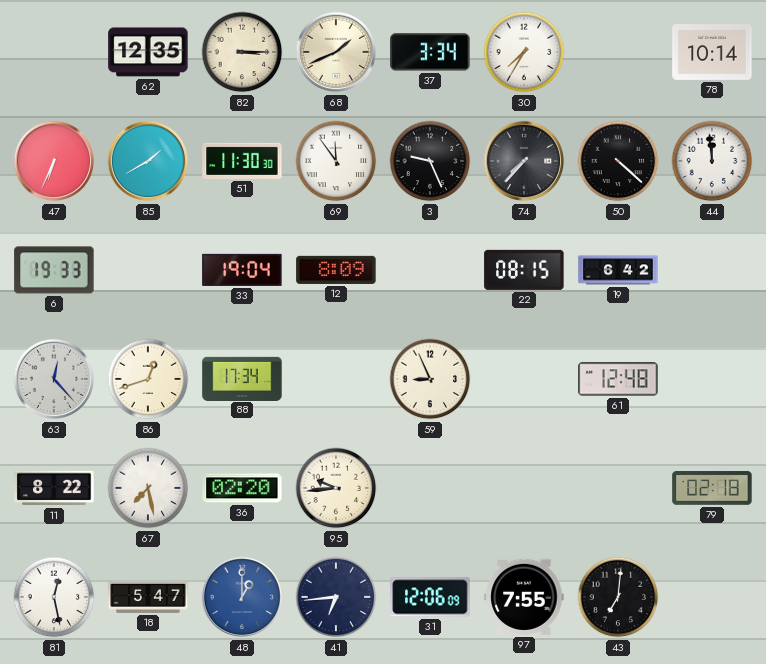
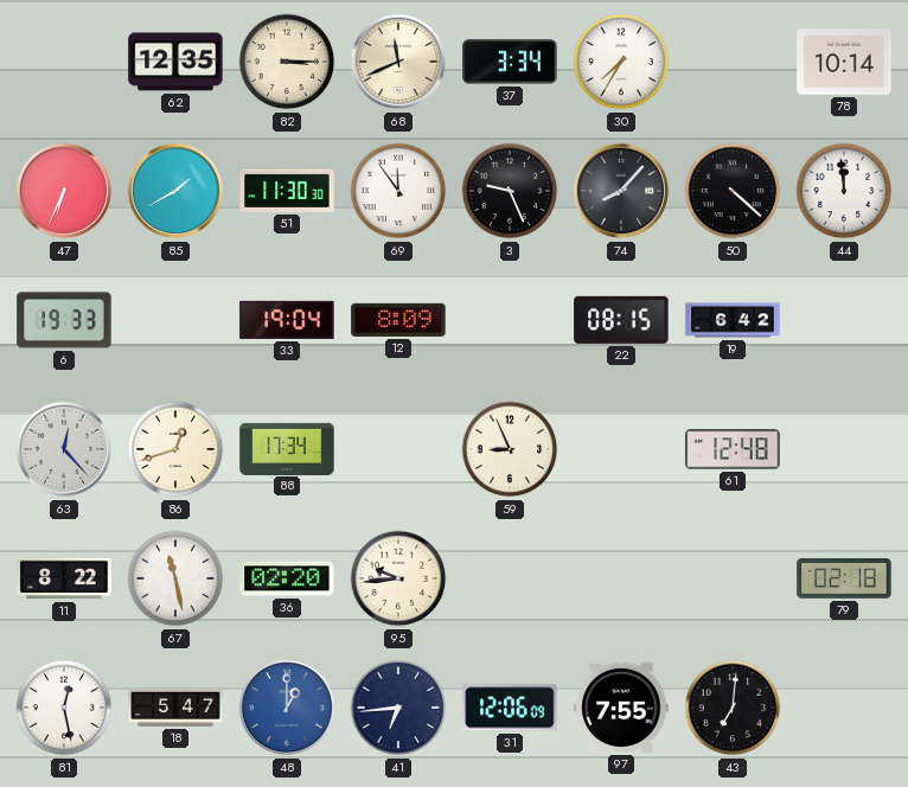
68: 1:41 -> 11:41 (398, 62)
74: 7:37 -> 8:07 (621, 191)
67: 7:28 -> 11:28 (175, 578)
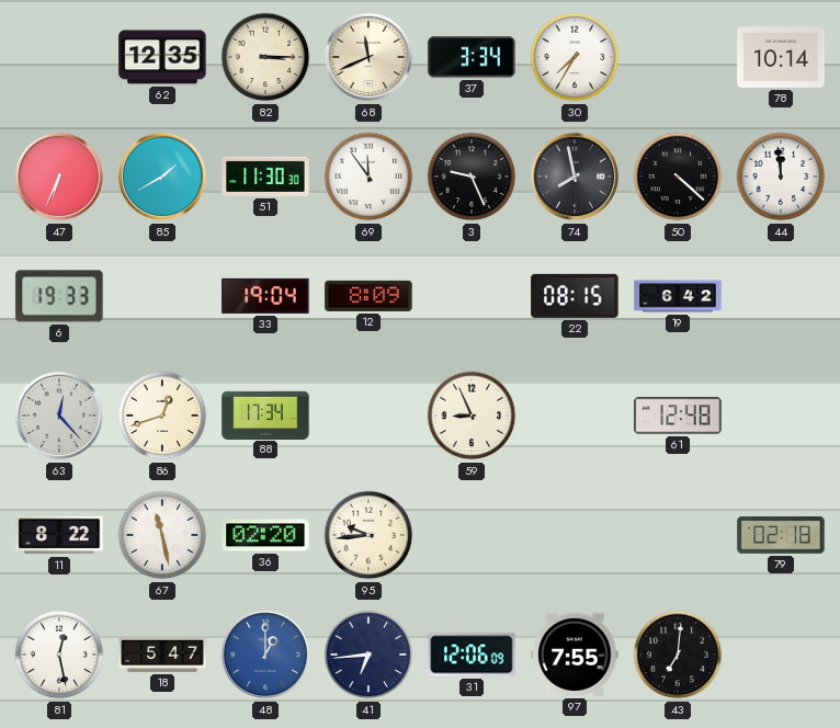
74: 8:07 -> 7:58 (575, 177)
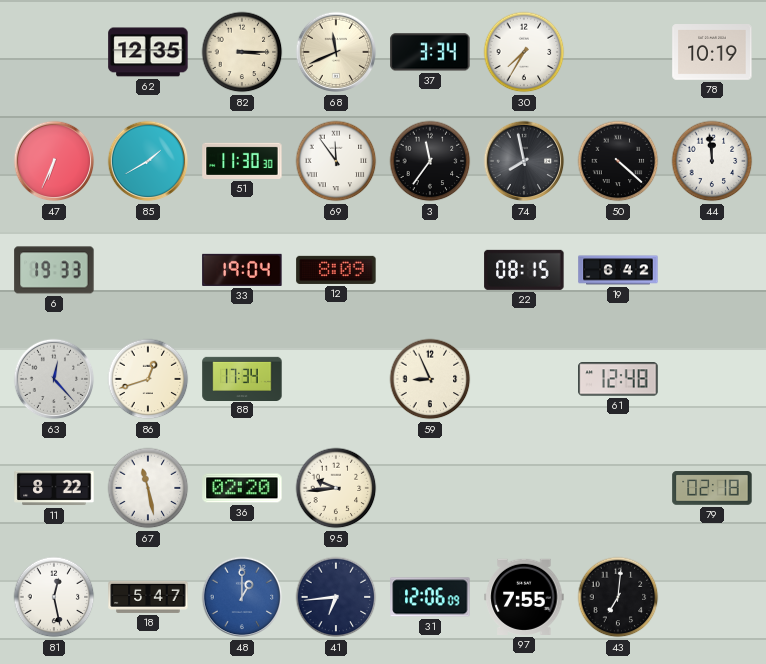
78: 10:14 -> 10:19 (712, 53)
3: 9:26 -> 11:36 (430, 161)
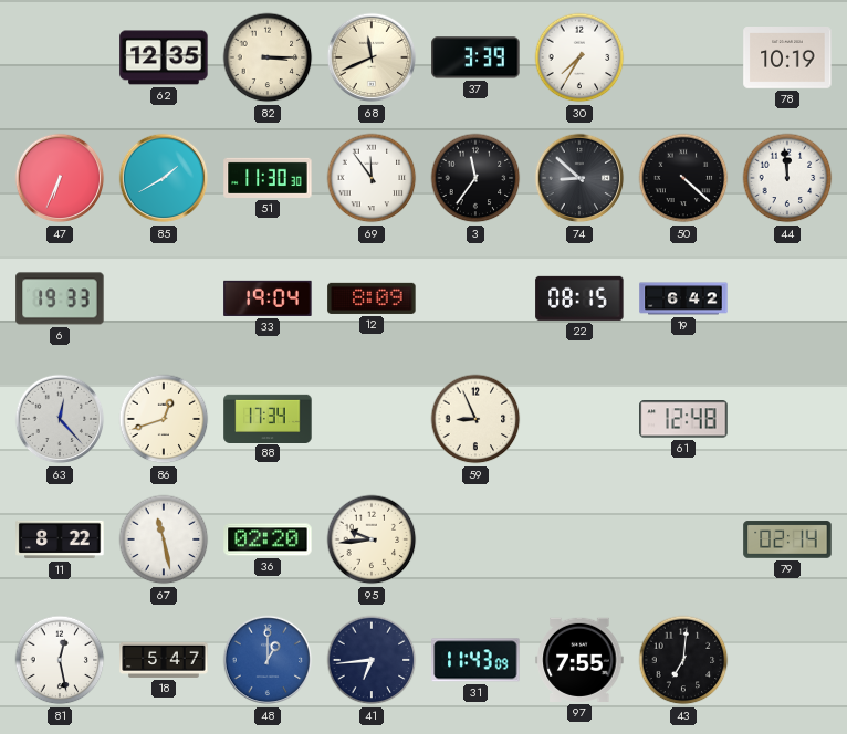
37: 3:34 -> 3:39 (475, 57)
74: 7:58 -> 8:52 (579, 178)
79: 02:18 -> 02:14 (787, 539)
31: 12:06 -> 11:43 (475, 660)
